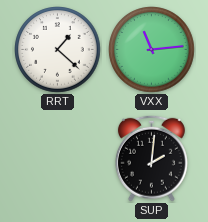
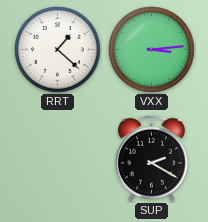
VXX: 11:14 -> 3:14 (152, 50)
SUP: 2:01 -> 2:20 (151, 158)
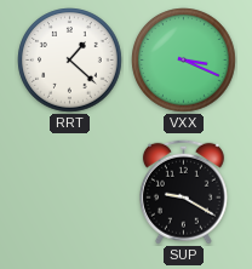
VXX: 3:14 -> 3:19 (184, 61)
SUP: 2:20 -> 9:20 (183, 191)
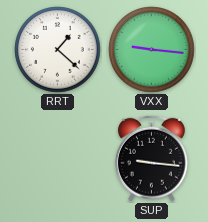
VXX: 3:19 -> 9:16 (152, 50)
SUP: 9:20 -> 9:16 (151, 158)
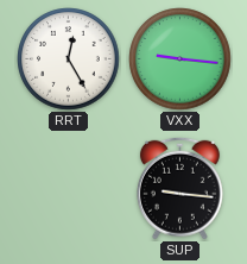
RRT: 1:22 -> 12:25 (69, 59)
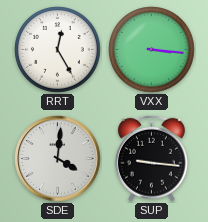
VXX: 9:16 -> 3:16 (152, 50)
SDE: none -> 4:01 (58, 159)
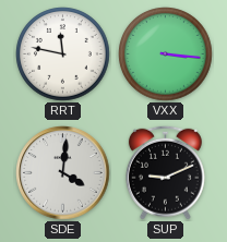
RRT: 12:25 -> 11:47 (63, 55)
SUP: 9:16 -> 9:11 (165, 172)
